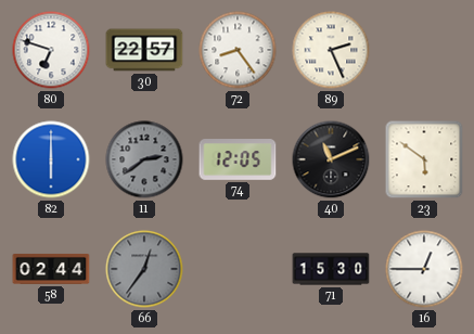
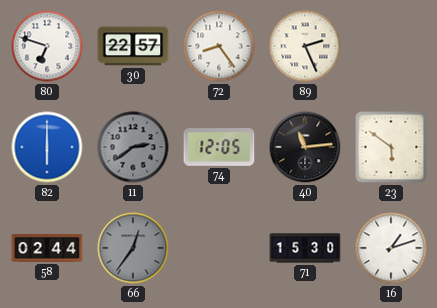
40: 11:11 -> 11:14 (305, 147)
16: 12:45 -> 1:12 (391, 248)
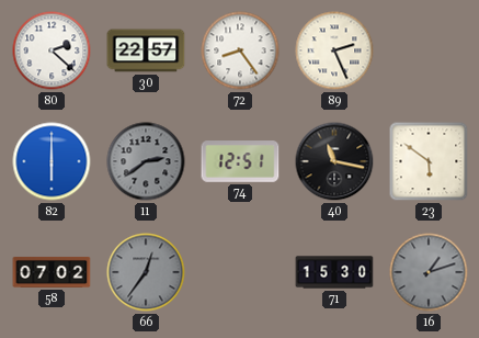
80: 6:48 -> 2:22 (52, 50)
74: 12:05 -> 12:51 (240, 161)
40: 11:14 -> 11:17 (334, 161)
58: 02:44 -> 07:02 (52, 272)
16 dial: white -> grey (429, 272)
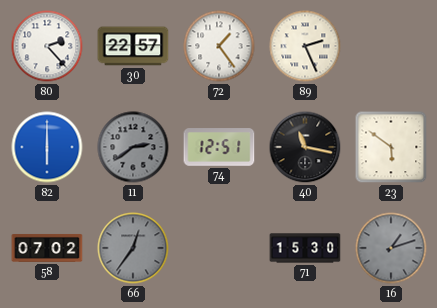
80: 2:22 -> 2:23 (47, 46)
72: 8:24 -> 1:24 (219, 46)
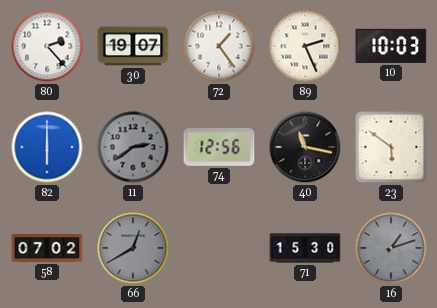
30: 22:57 -> 19:07 (133, 46)
10: none -> 10:03 (391, 46)
74: 12:51 -> 12:56 (219, 147)
66: 12:36 -> 12:40 (133, 248)
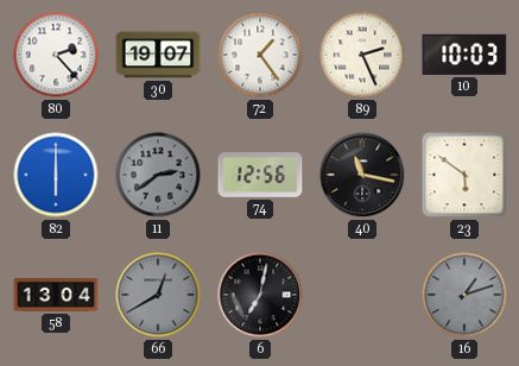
58: 07:02 -> 13:04 (56, 295)
6: none -> 7:02 (260, 295)
71: 15:30 -> none (305, 248)
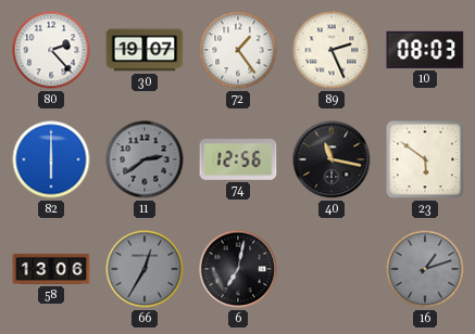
10: 10:03 -> 08:03 (425, 50)
58: 13:04 -> 13:06 (51, 269)
66: 12:40 -> 12:35 (145, 269)
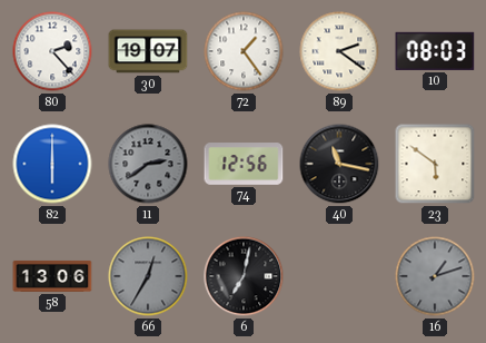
89: 2:26 -> 2:21 (339, 51)
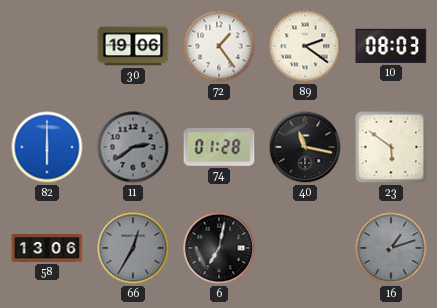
80: 2:23 -> none (52, 51)
30: 19:07 -> 19:06 (133, 46)
74: 12:56 -> 01:28 (219, 147)
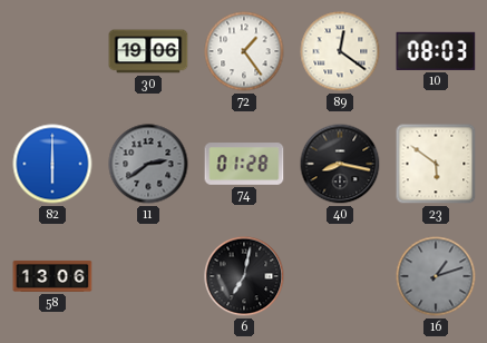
89: 2:21 -> 12:21 (340, 51)
40: 11:17 -> 8:17 (340, 164)
66: 12:35 -> none (133, 248)
